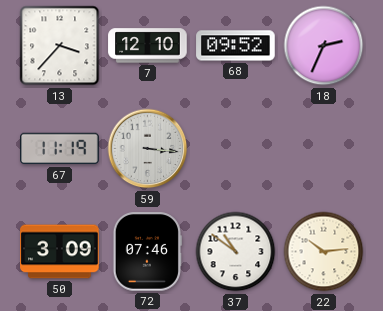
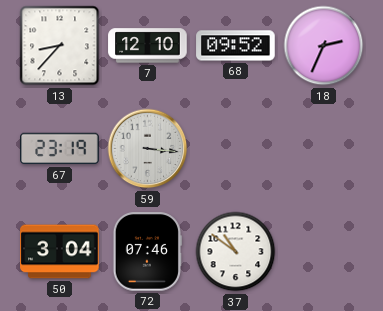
13: 3:37 -> 8:37 (60, 46)
67: 11:19 -> 23:19 (60, 149)
50: 3:09 -> 3:04 (60, 252)
22: 10:14 -> none (324, 252)
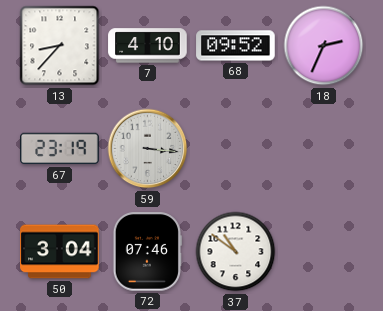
7: 12:10 -> 4:10 (148, 46)
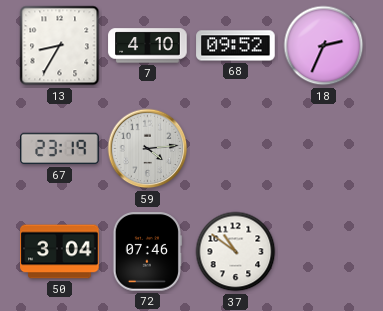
13: 8:37 -> 8:35 (60, 46)
59: 3:16 -> 4:14 (148, 149)
